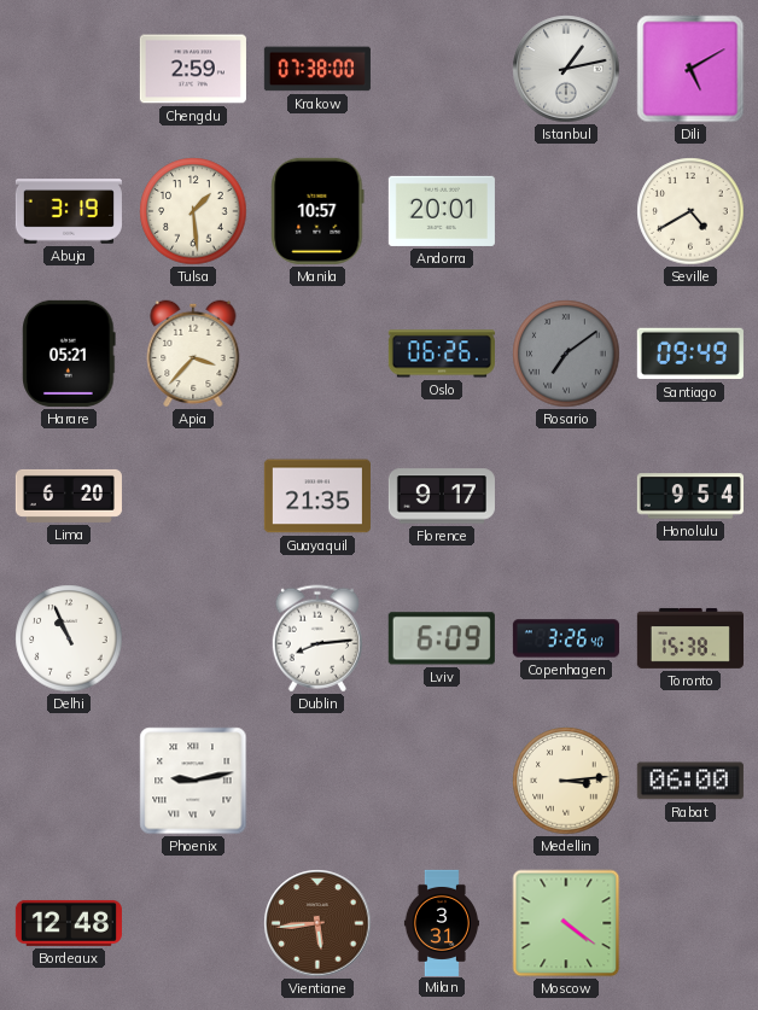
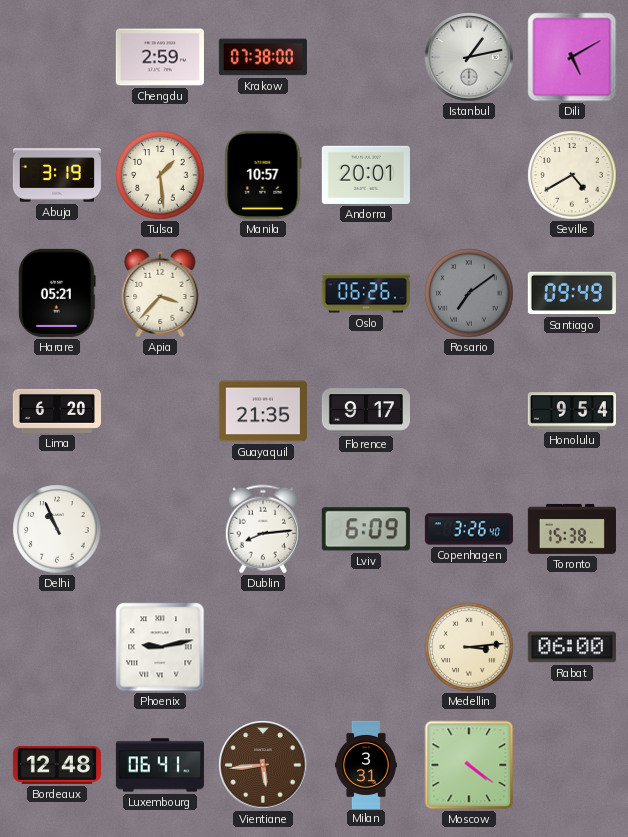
Luxembourg: none -> 06:41 (160, 765)
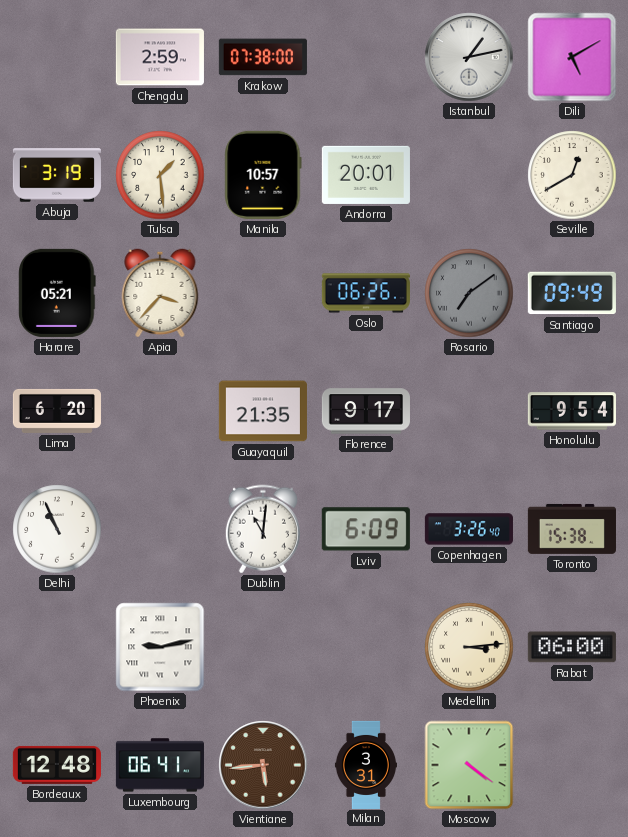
Seville: 4:40 -> 12:40 (572, 175)
Dublin: 8:14 -> 11:01 (263, 529)
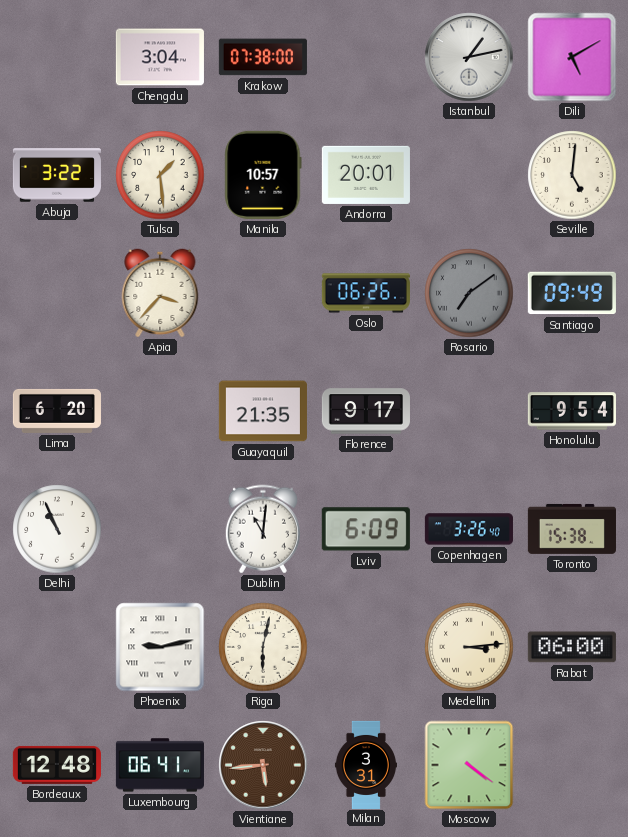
Chengdu: 2:59 -> 3:04 (160, 57)
Abuja: 3:19 -> 3:22 (57, 175)
Seville: 12:40 -> 5:01 (572, 175)
Harare: 05:21 -> none (57, 293)
Riga: none -> 6:02 (263, 647)
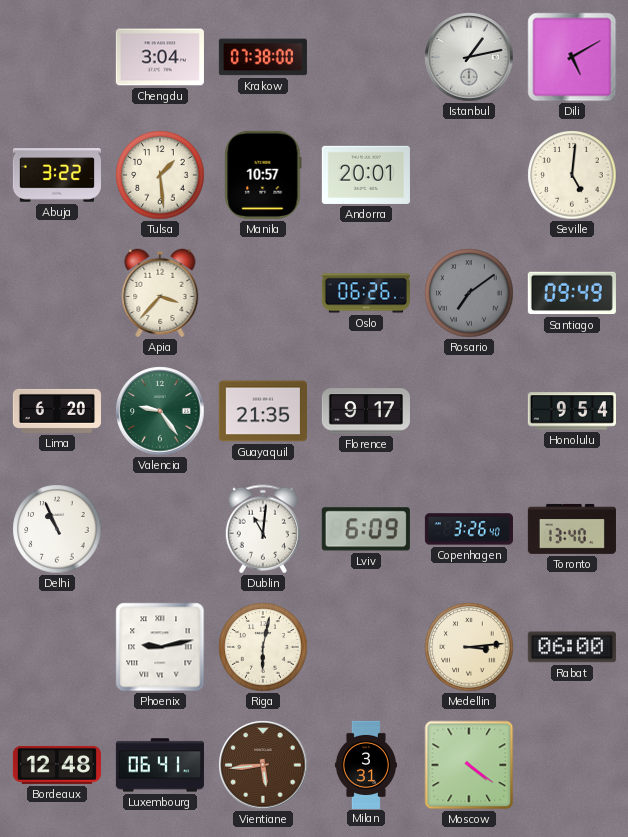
Valencia: none -> 9:24 (160, 411)
Toronto: 15:38 -> 13:40 (572, 529)
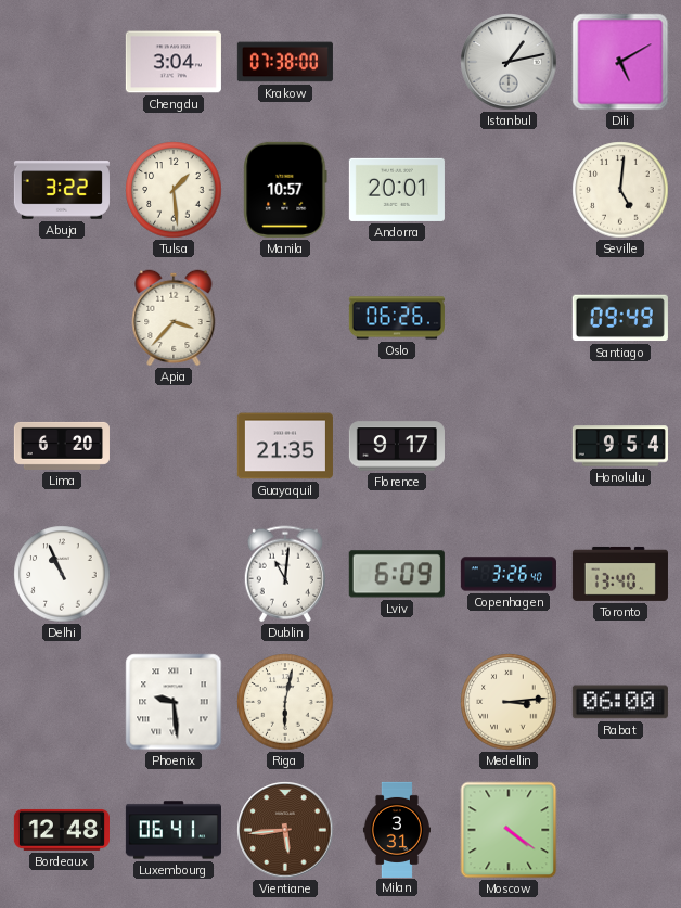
Rosario: 7:09 -> none (469, 293)
Valencia: 9:24 -> none (160, 411)
Phoenix: 9:13 -> 9:29 (174, 702)
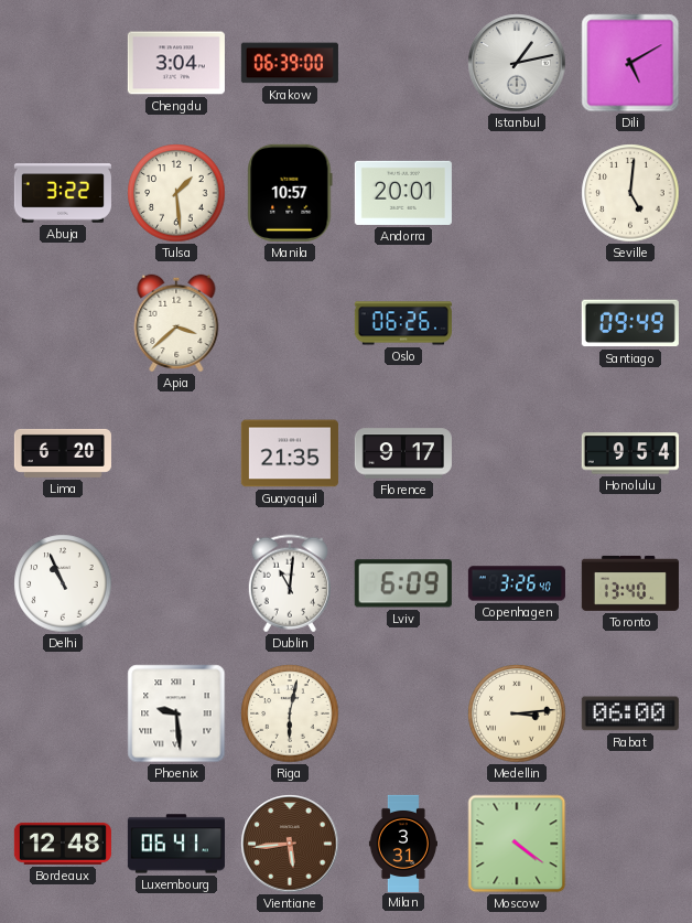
Krakow: 07:38 -> 06:39 (290, 63)
Apia: 3:37 -> 3:38 (176, 323)
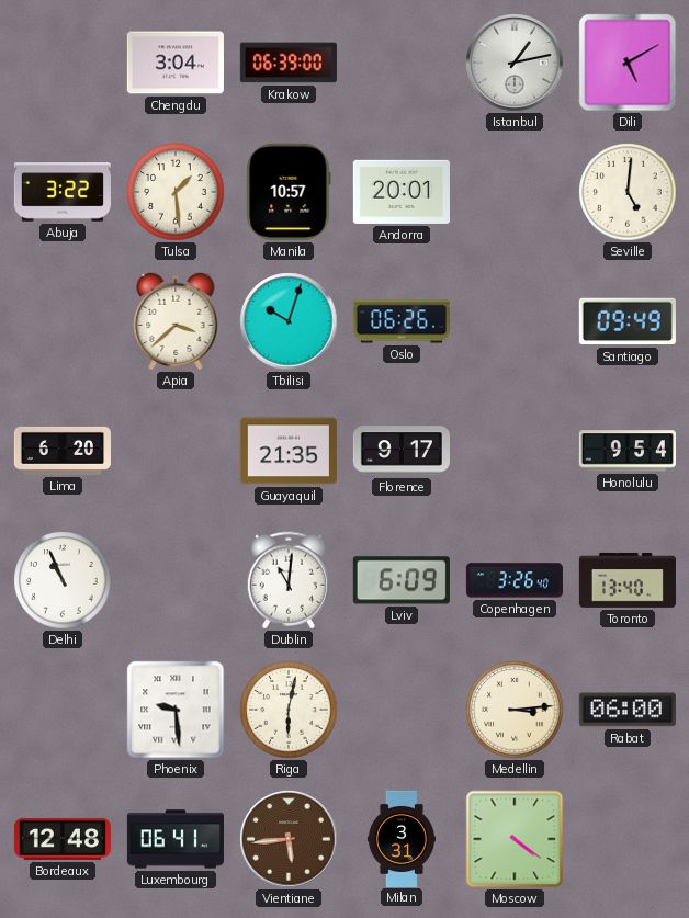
Tbilisi: none -> 10:03 (289, 321)
